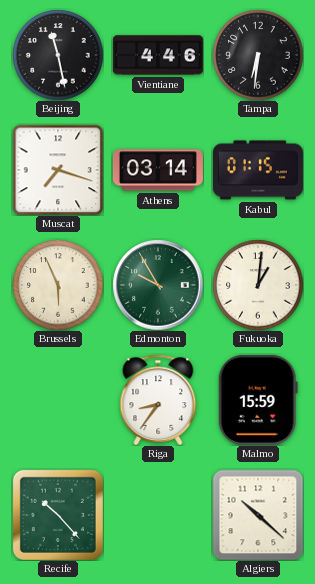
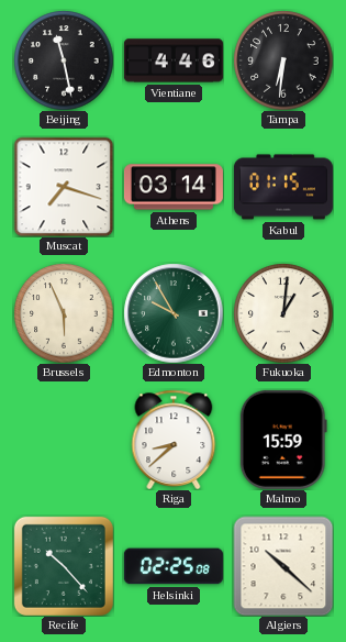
Riga: 8:36 -> 8:38 (174, 440)
Helsinki: none -> 02:25 (174, 566)
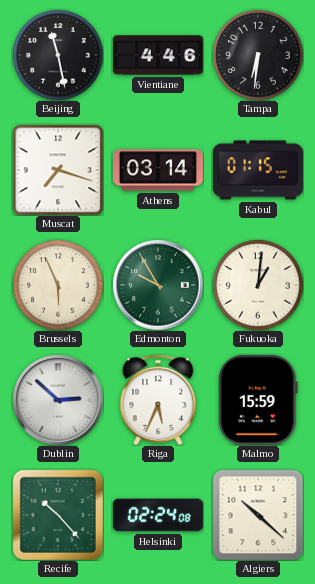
Dublin: none -> 2:52 (58, 400)
Riga: 8:38 -> 5:34 (158, 400)
Helsinki: 02:25 -> 02:24 (158, 515)
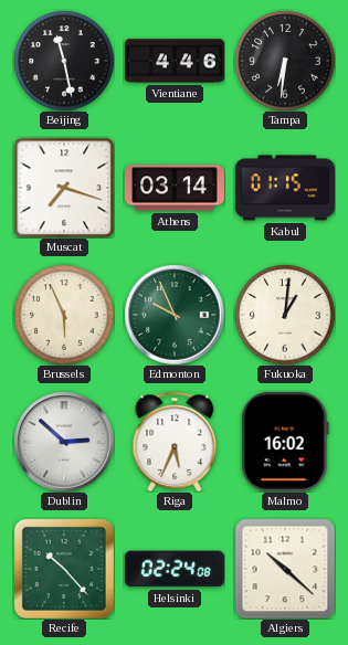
Edmonton: 9:55 -> 9:56 (175, 315)
Malmo: 15:59 -> 16:02 (285, 442)
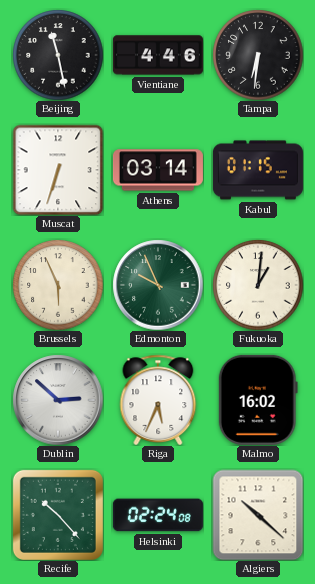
Muscat: 7:18 -> 6:33 (58, 170)
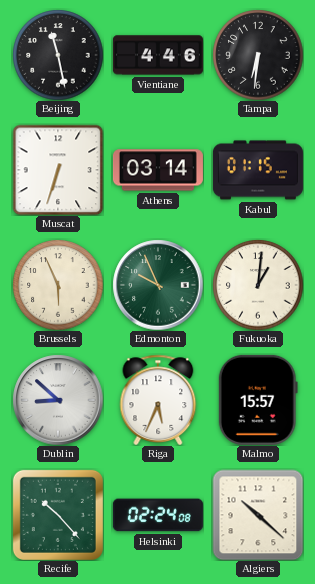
Dublin: 2:52 -> 8:52 (58, 400)
Malmo: 16:02 -> 15:57 (258, 400)
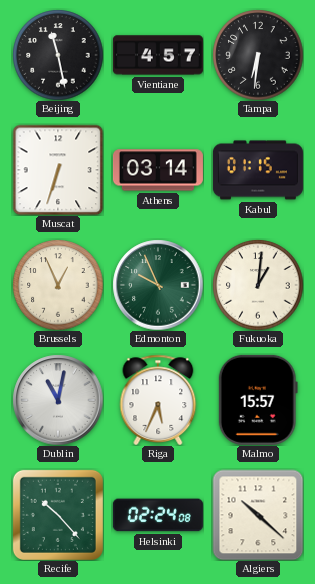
Vientiane: 4:46 -> 4:57 (158, 55)
Brussels: 5:56 -> 12:56 (58, 285)
Dublin: 8:52 -> 11:02 (58, 400)
